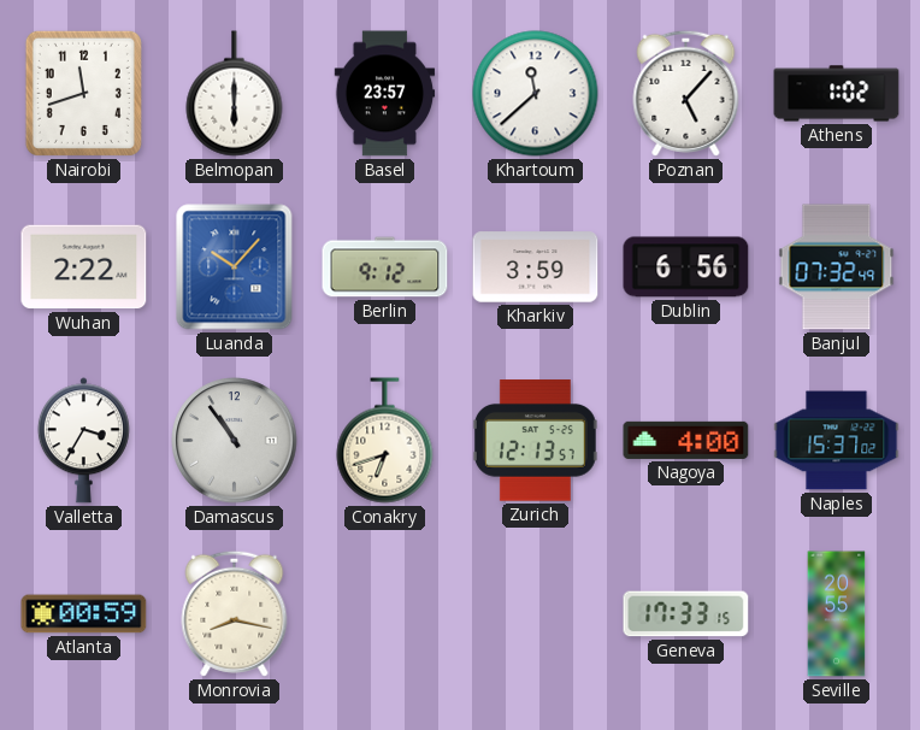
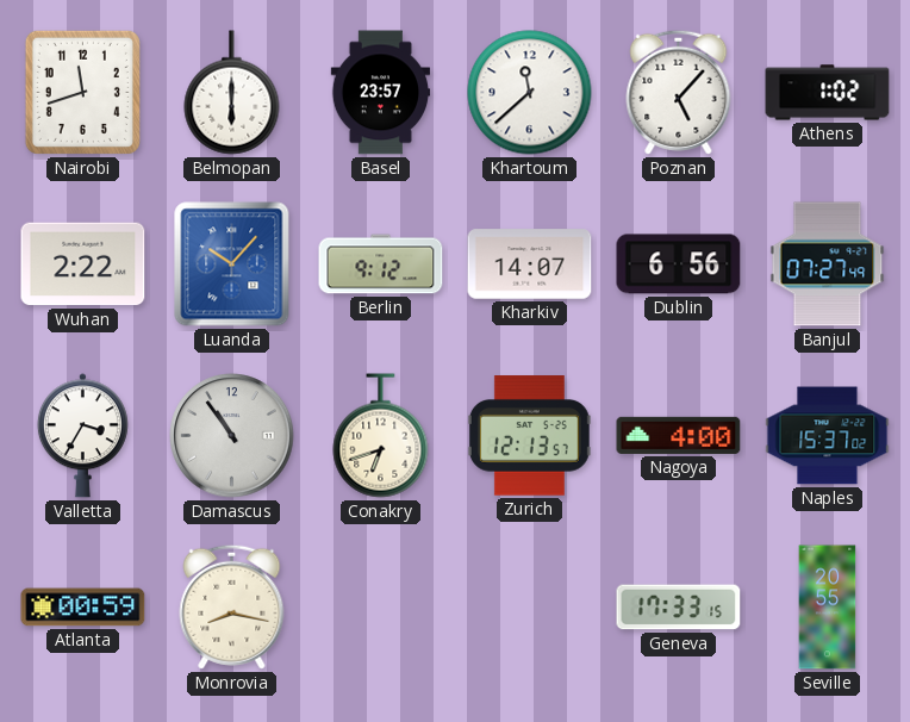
Kharkiv: 3:59 -> 14:07 (530, 264)
Banjul: 07:32 -> 07:27 (828, 264)
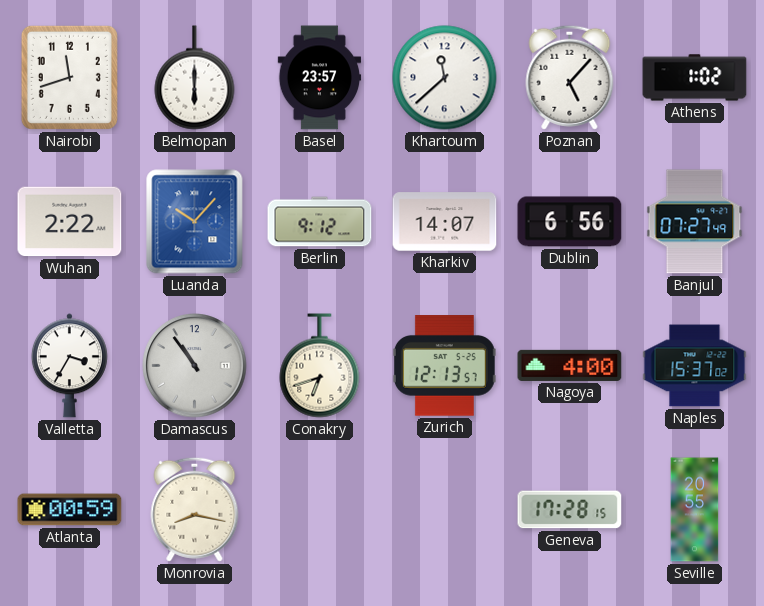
Geneva: 17:33 -> 17:28 (570, 510)
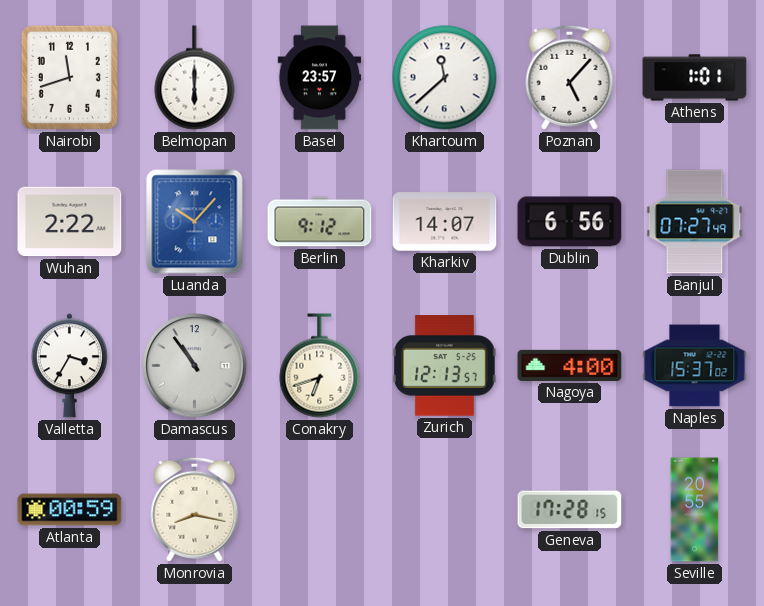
Athens: 1:02 -> 1:01 (695, 78)
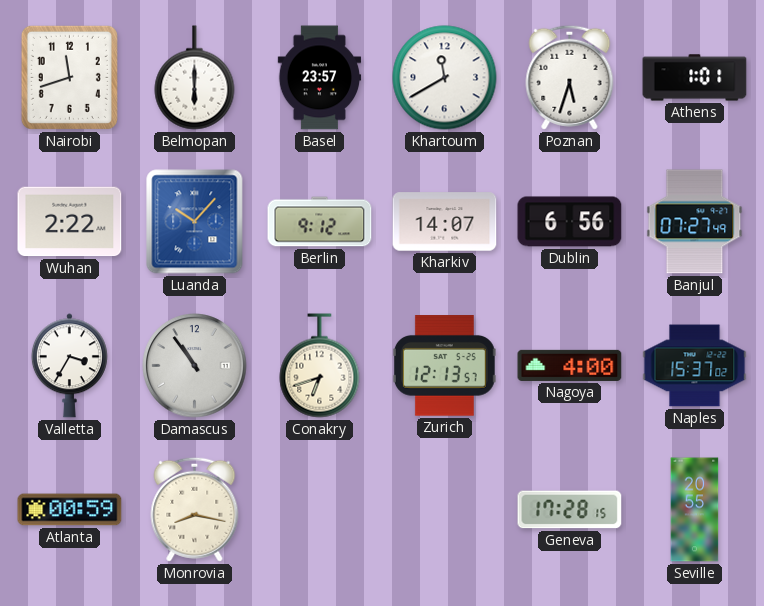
Khartoum: 11:38 -> 11:40 (445, 78)
Poznan: 5:07 -> 5:33 (570, 77)
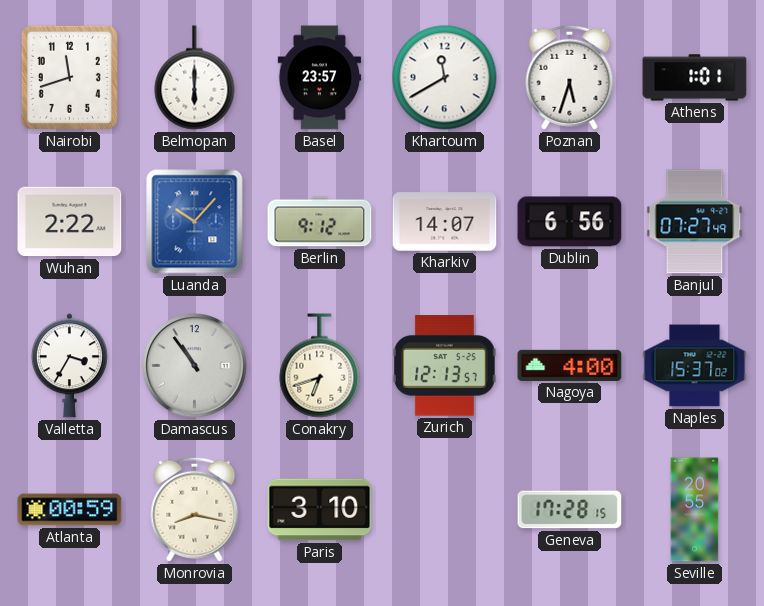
Paris: none -> 3:10 (320, 510)
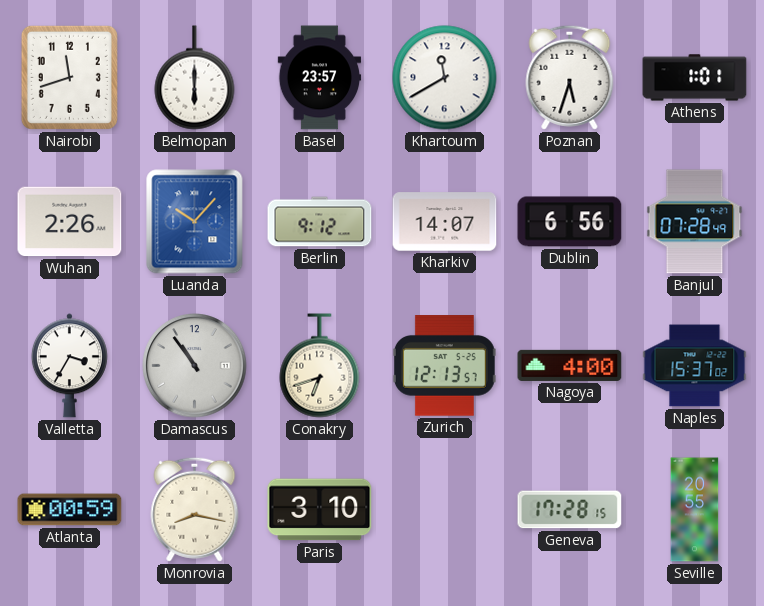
Wuhan: 2:22 -> 2:26 (70, 222)
Banjul: 07:27 -> 07:28 (695, 222)
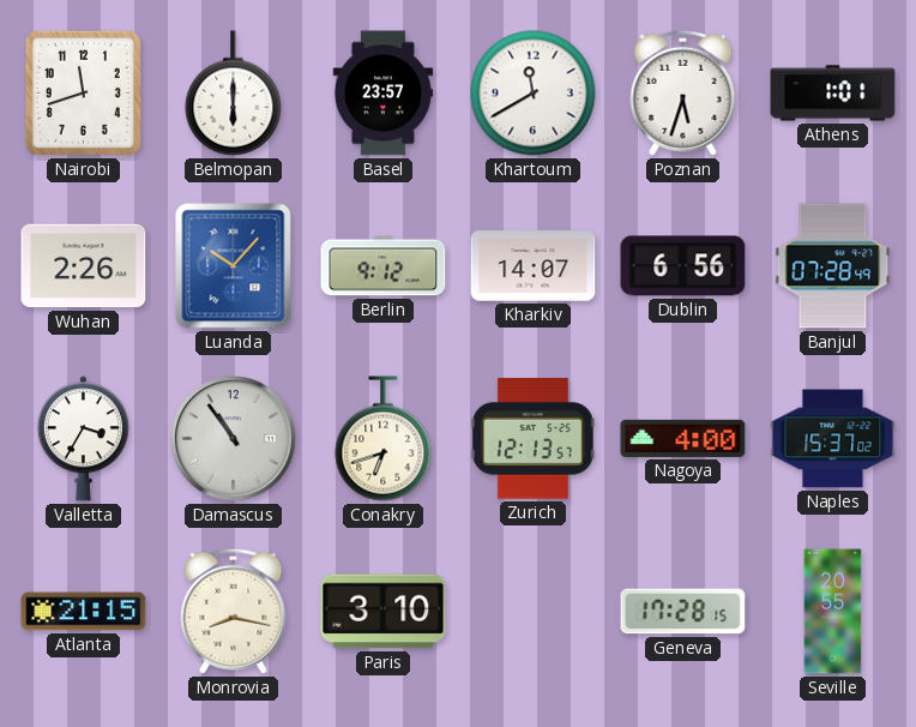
Atlanta: 00:59 -> 21:15 (84, 612)
